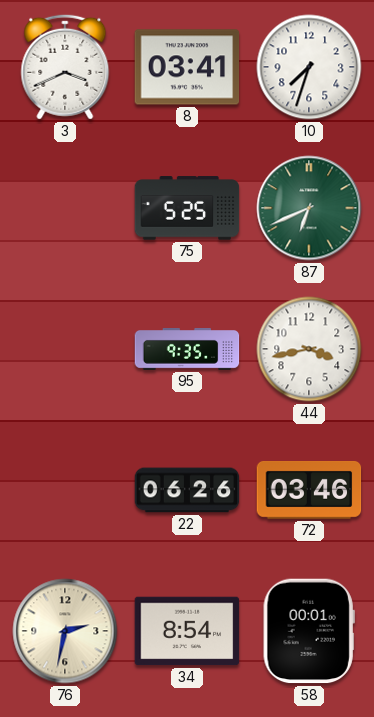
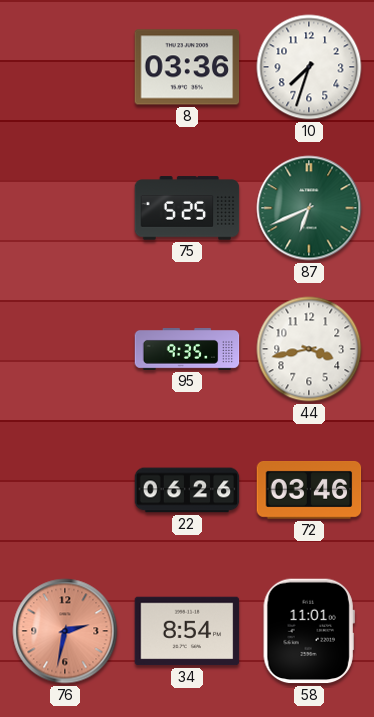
3: 3:41 -> none (65, 67)
8: 03:41 -> 03:36 (187, 67)
76 dial: cream -> salmon (65, 631)
58: 00:01 -> 11:01 (309, 631)
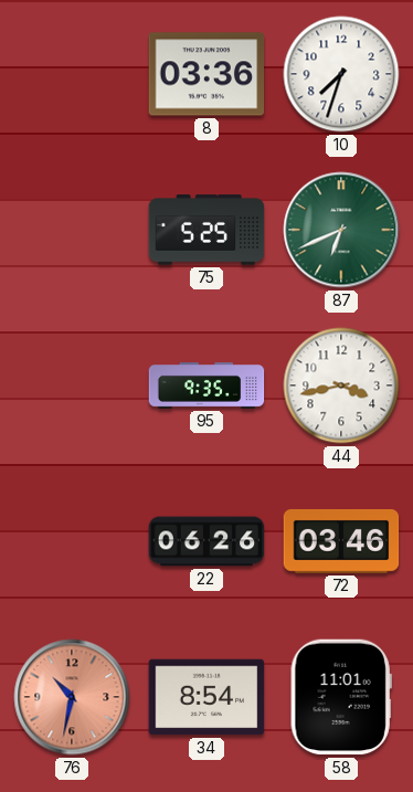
76: 2:32 -> 10:32 (72, 697)
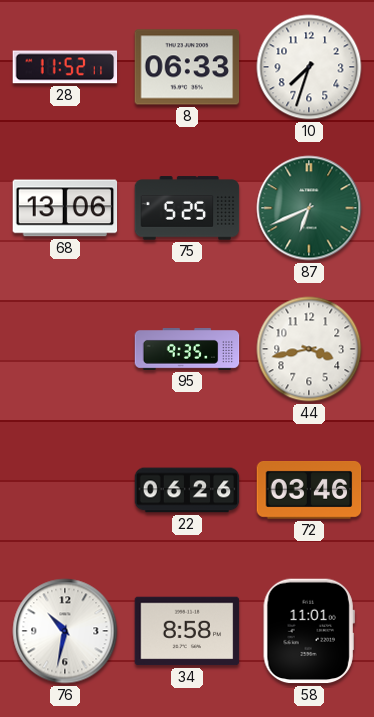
28: none -> 11:52 (65, 67)
8: 03:36 -> 06:33 (187, 67)
68: none -> 13:06 (65, 208)
76 dial: salmon -> white (65, 631)
34: 8:54 -> 8:58 (187, 631)
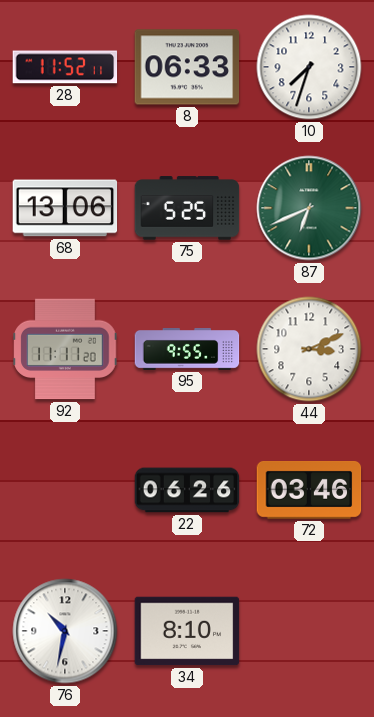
92: none -> 11:11 (65, 349)
95: 9:35 -> 9:55 (187, 350)
44: 3:43 -> 3:11 (309, 349)
34: 8:58 -> 8:10 (187, 631)
58: 11:01 -> none (309, 631)
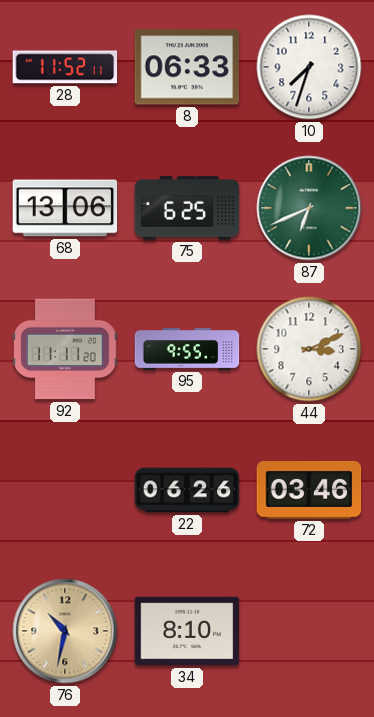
75: 5:25 -> 6:25 (187, 208)
76 dial: white -> champagne (65, 631)
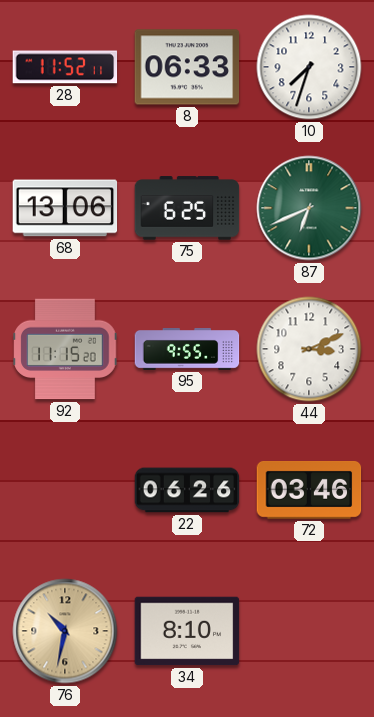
92: 11:11 -> 11:15 (65, 349)
